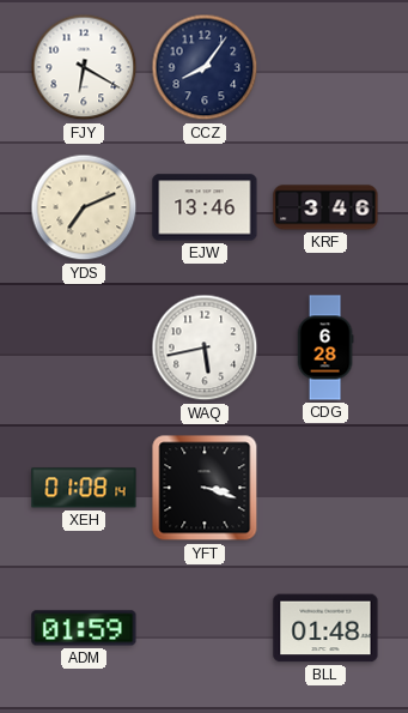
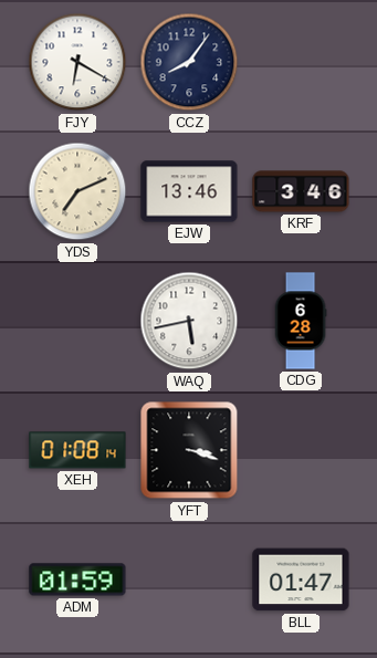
BLL: 01:48 -> 01:47 (301, 579)
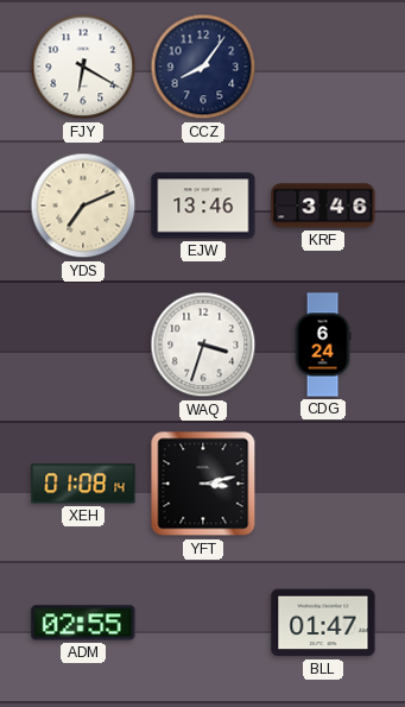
WAQ: 5:43 -> 3:33 (203, 345)
CDG: 6:28 -> 6:24 (323, 345)
YFT: 3:18 -> 3:13 (203, 484)
ADM: 01:59 -> 02:55 (83, 623)
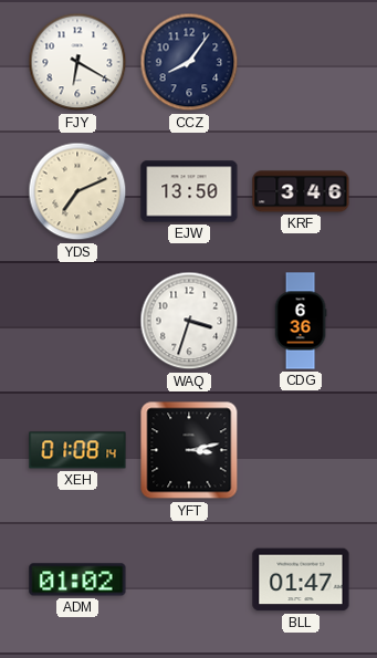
EJW: 13:46 -> 13:50 (189, 191)
CDG: 6:24 -> 6:36 (301, 321)
ADM: 02:55 -> 01:02 (77, 579)
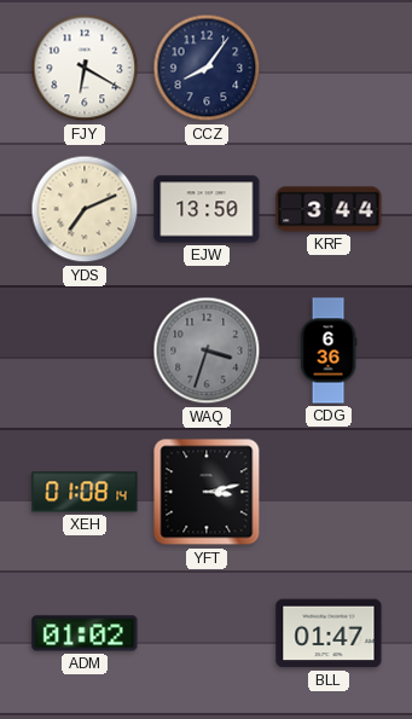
KRF: 3:46 -> 3:44 (329, 209)
WAQ dial: white -> grey (207, 350)
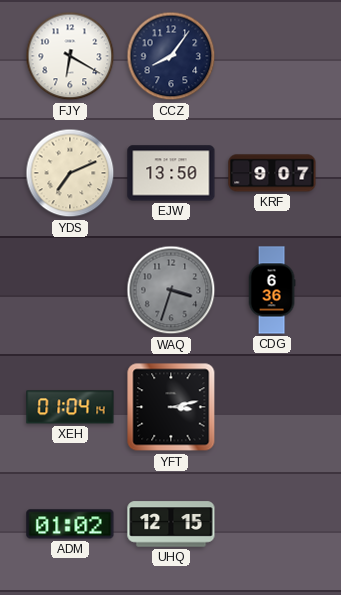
KRF: 3:44 -> 9:07 (272, 173)
XEH: 01:08 -> 01:04 (70, 407)
UHQ: none -> 12:15 (171, 524)
BLL: 01:47 -> none (329, 633)
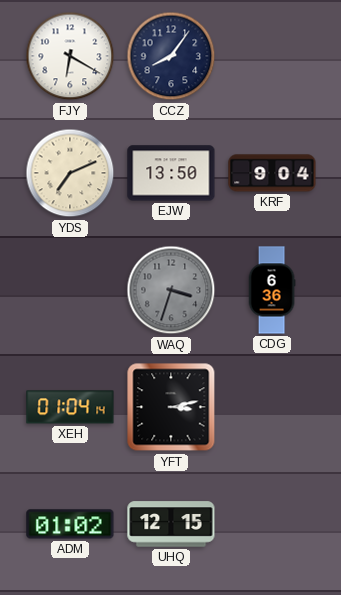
KRF: 9:07 -> 9:04 (272, 173)
